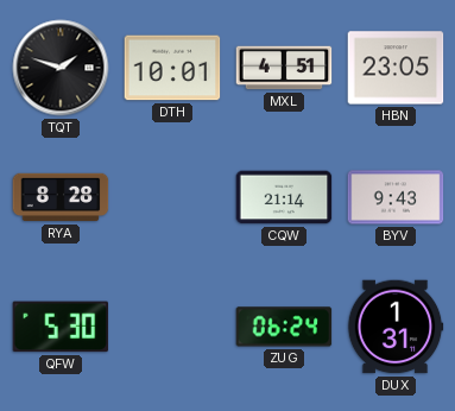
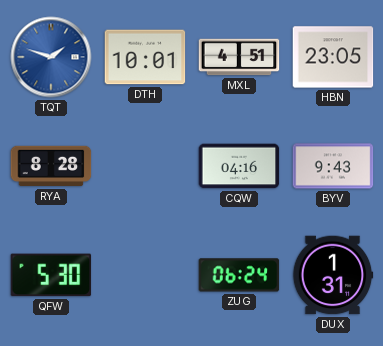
TQT dial: black -> blue (51, 57)
CQW: 21:14 -> 04:16 (239, 166)
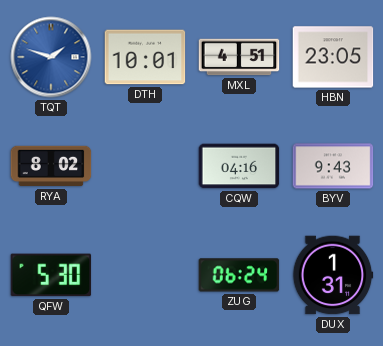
RYA: 8:28 -> 8:02 (51, 166)
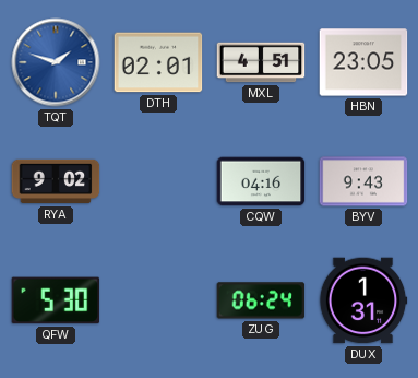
DTH: 10:01 -> 02:01 (158, 62)
RYA: 8:02 -> 9:02 (56, 181)
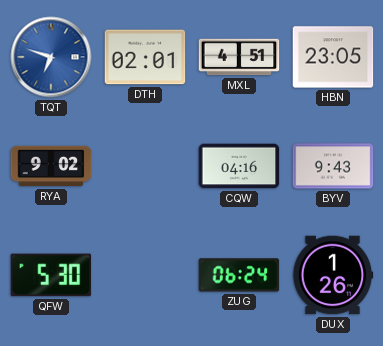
TQT: 1:48 -> 6:48 (51, 57)
DUX: 1:31 -> 1:26 (333, 275)
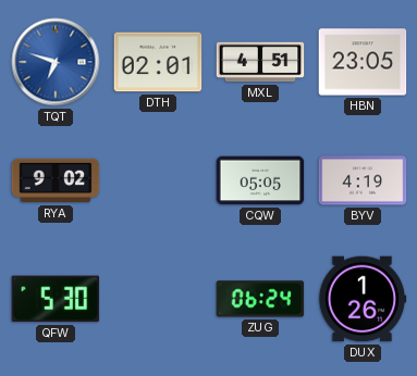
CQW: 04:16 -> 05:05 (260, 180)
BYV: 9:43 -> 4:19 (363, 180)
